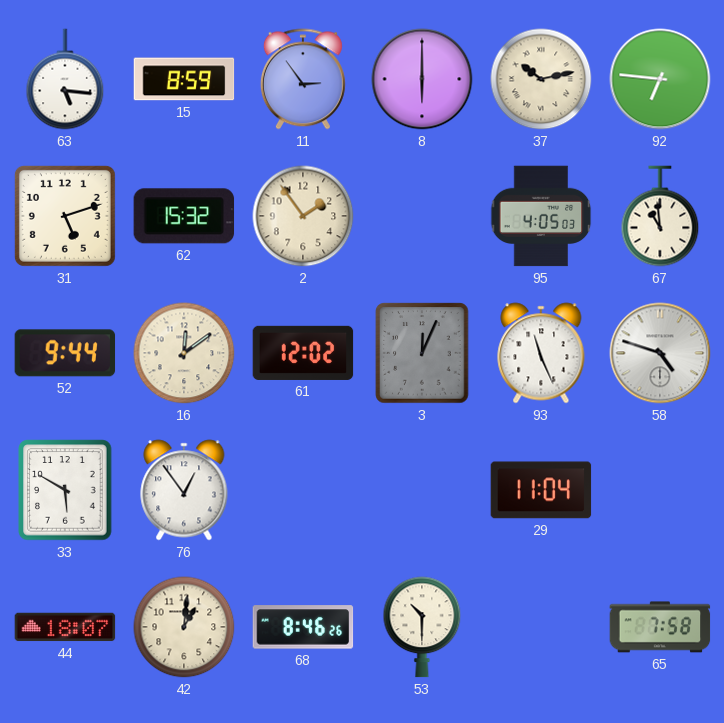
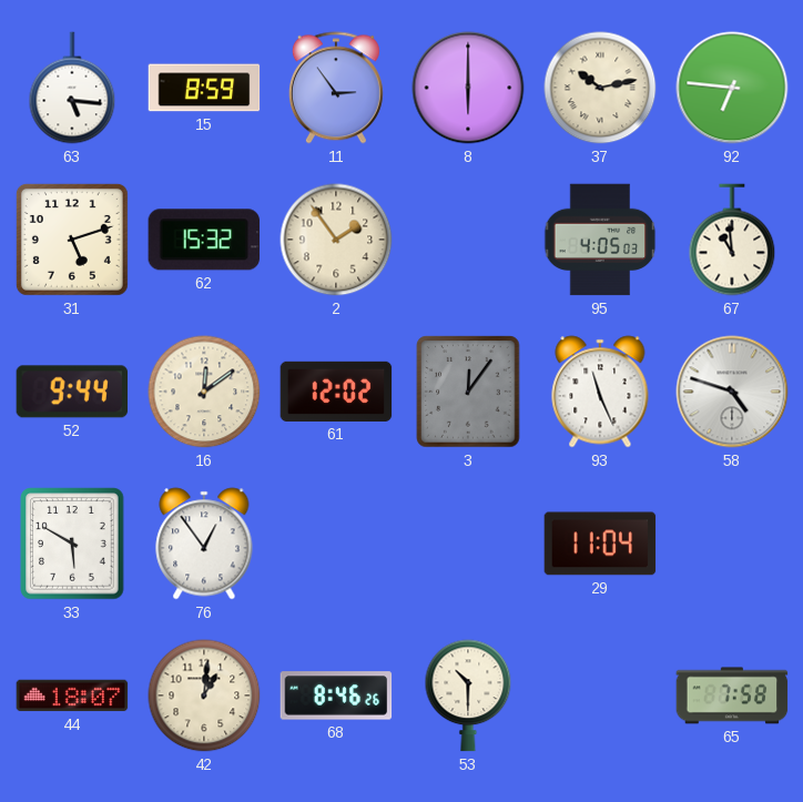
3: 12:04 -> 12:06 (468, 392)
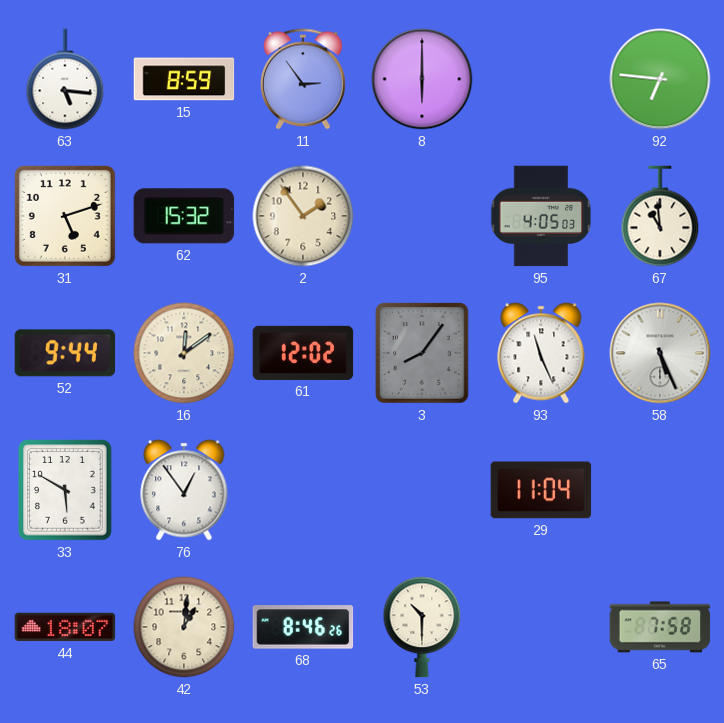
37: 10:13 -> none (600, 88)
3: 12:06 -> 8:06 (422, 353)
58: 4:48 -> 5:26 (660, 353)
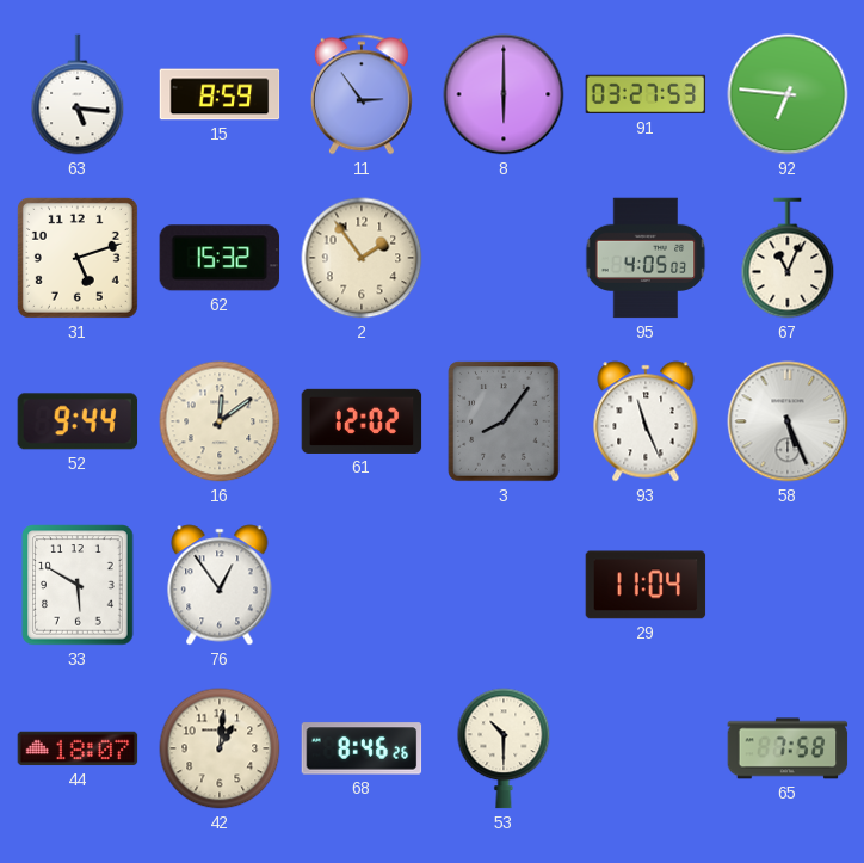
91: none -> 03:27 (646, 94)
67: 10:59 -> 11:04 (788, 258)
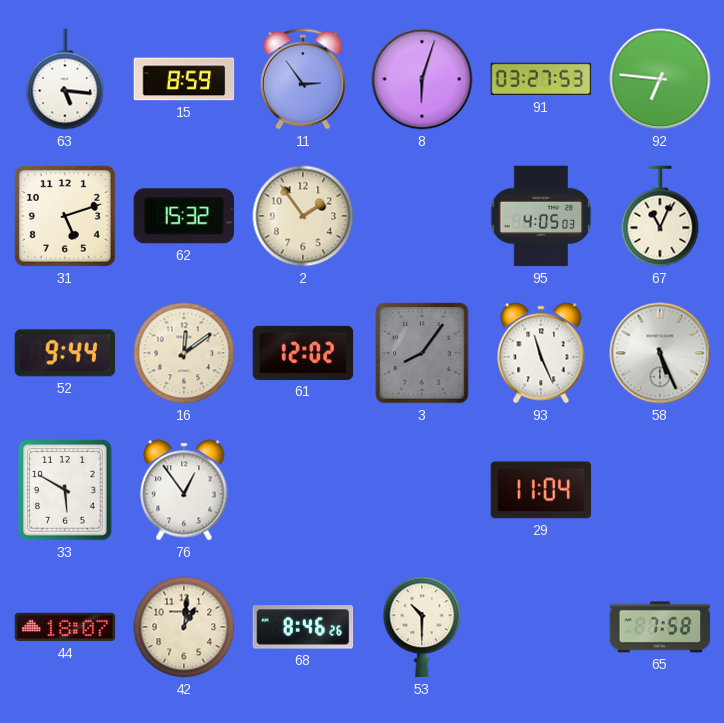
8: 6:00 -> 6:03 (422, 79)
